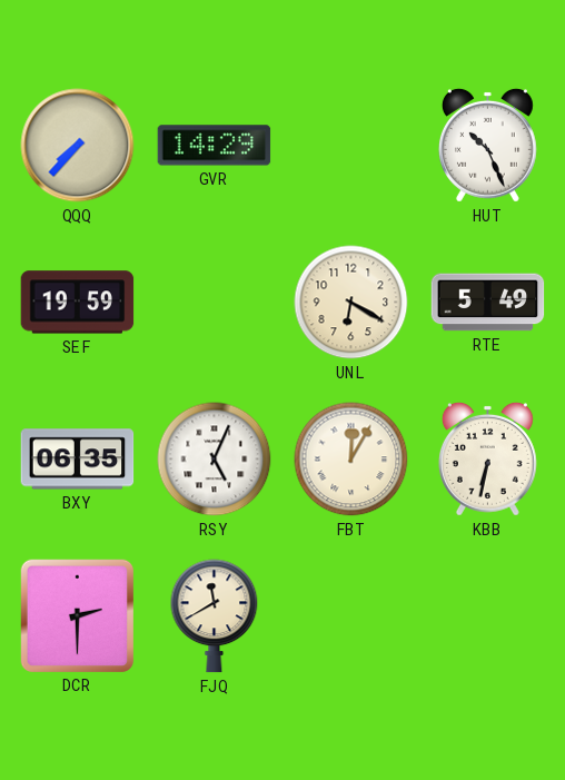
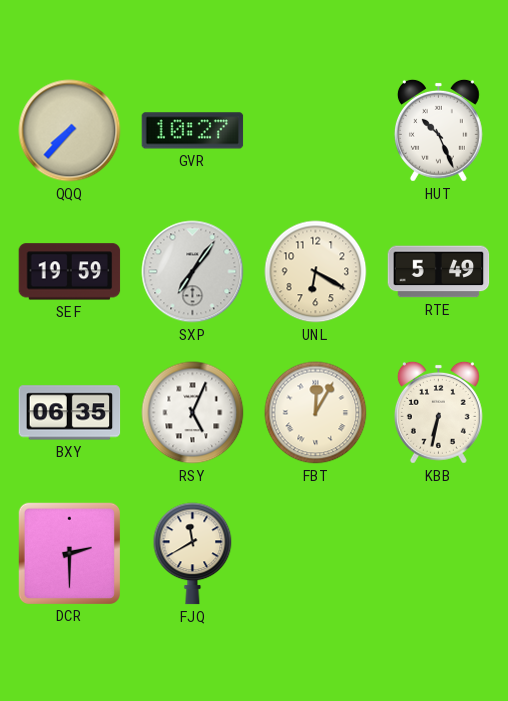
GVR: 14:29 -> 10:27 (193, 131)
SXP: none -> 7:06 (193, 272)
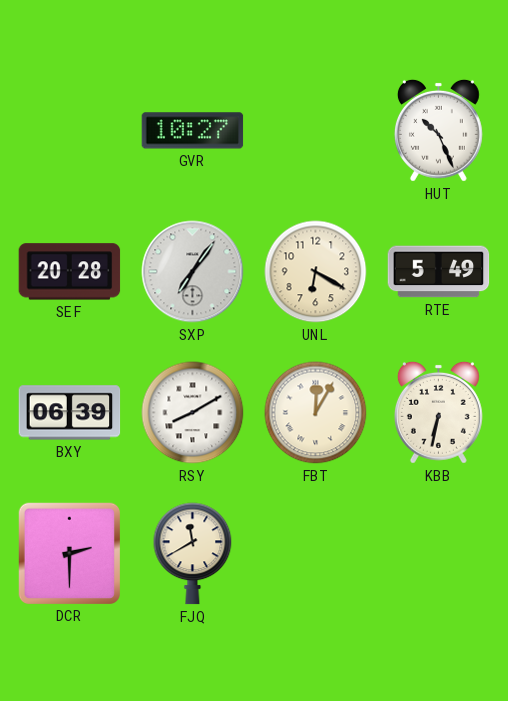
QQQ: 7:37 -> none (70, 131)
SEF: 19:59 -> 20:28 (70, 272)
BXY: 06:35 -> 06:39 (70, 413)
RSY: 5:04 -> 8:10 (193, 413)
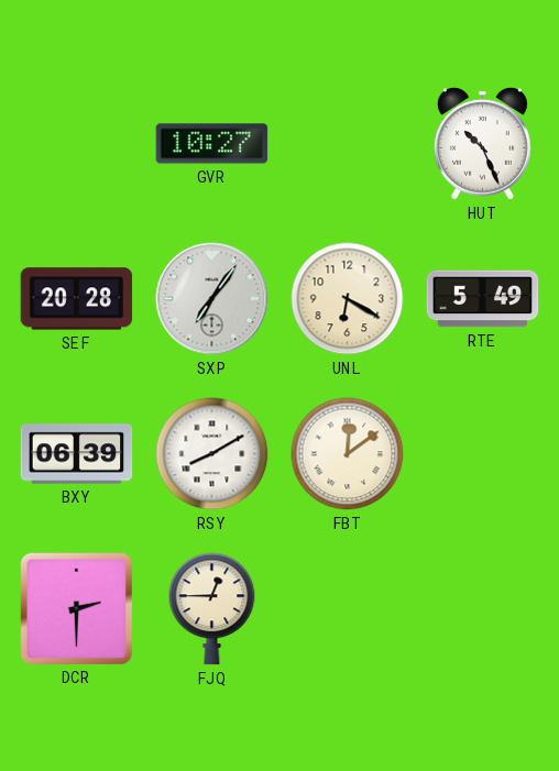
FBT: 12:05 -> 12:09 (348, 454)
KBB: 6:32 -> none (438, 412)
FJQ: 11:40 -> 12:45 (212, 609)
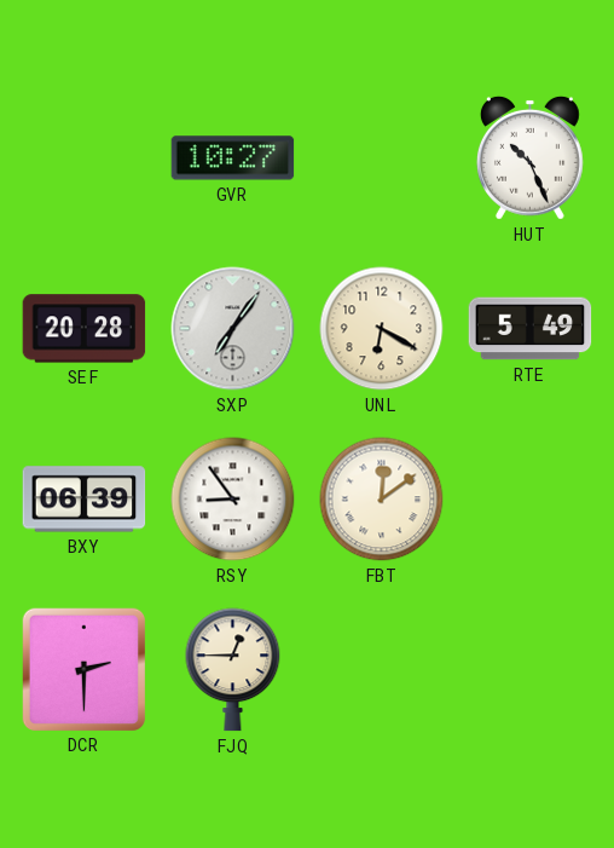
RSY: 8:10 -> 8:54 (233, 500)
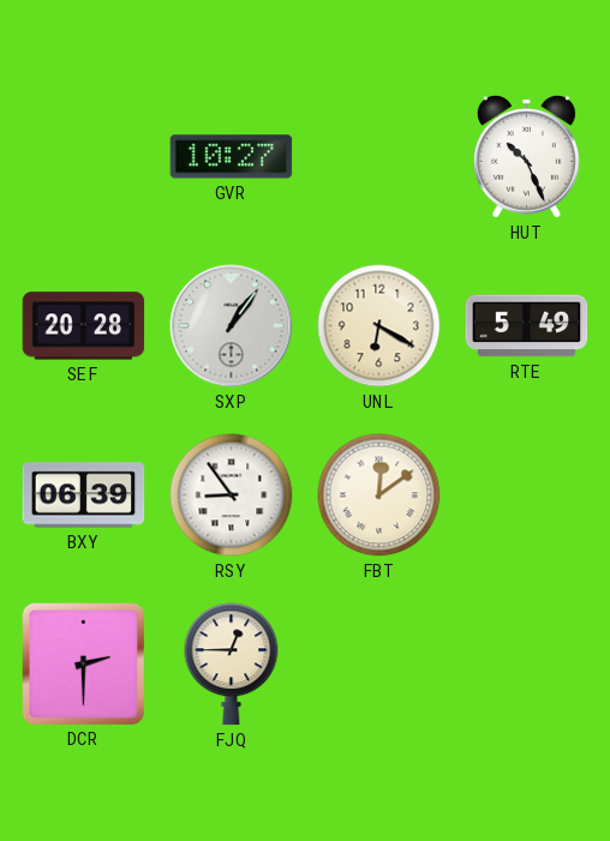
SXP: 7:06 -> 1:06 (232, 326)
